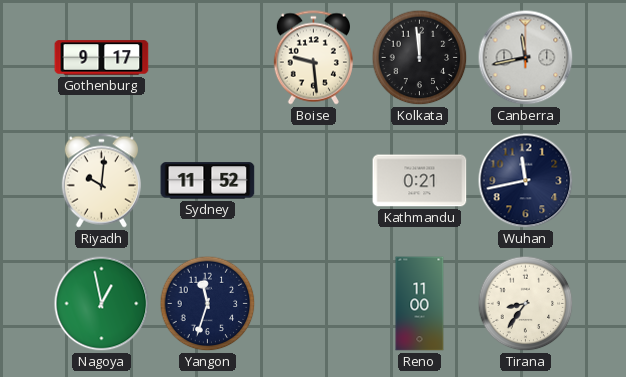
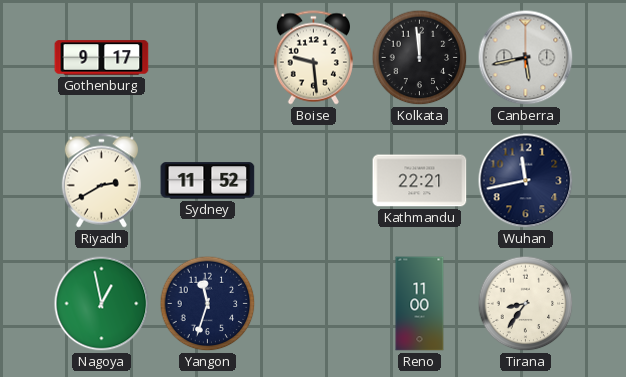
Canberra: 11:43 -> 5:43 (526, 58)
Riyadh: 10:01 -> 2:40 (101, 181)
Kathmandu: 0:21 -> 22:21 (420, 181)
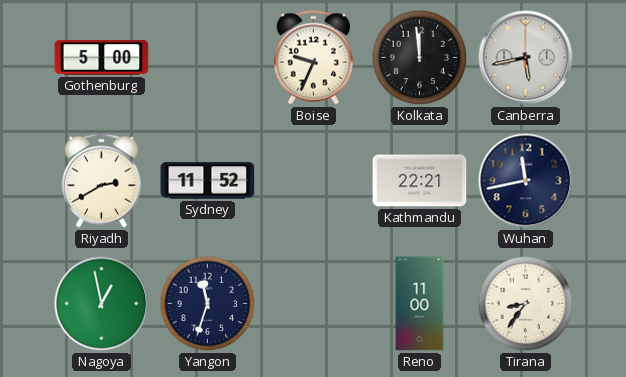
Gothenburg: 9:17 -> 5:00 (102, 58)
Boise: 9:29 -> 9:34 (313, 58)
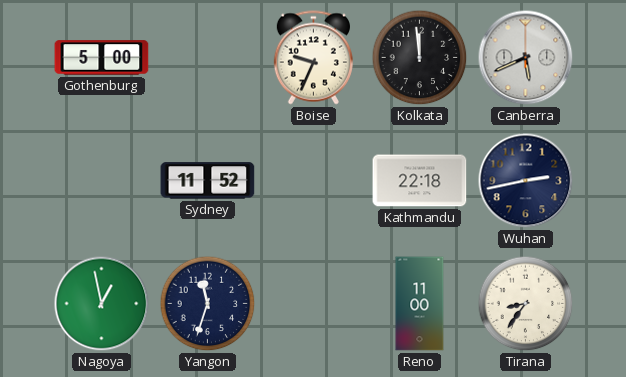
Canberra: 5:43 -> 5:41 (526, 58)
Riyadh: 2:40 -> none (101, 181)
Kathmandu: 22:21 -> 22:18 (420, 181)
Wuhan: 11:43 -> 2:43 (526, 181)
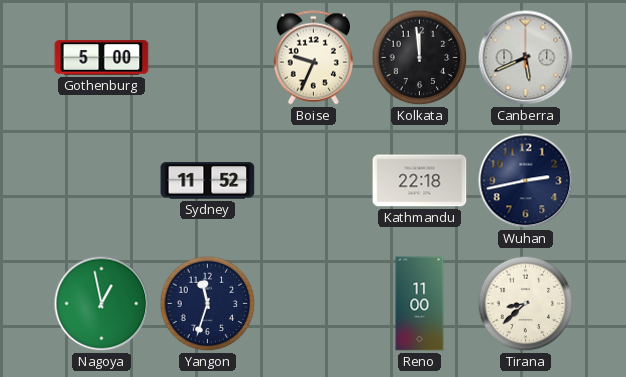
Tirana: 8:36 -> 8:38 (526, 304)
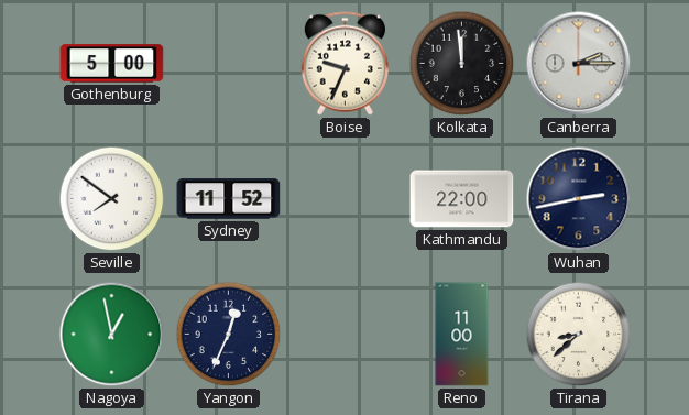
Canberra: 5:41 -> 2:15 (579, 64)
Seville: none -> 7:51 (112, 199)
Kathmandu: 22:18 -> 22:00 (462, 199)
Yangon: 11:33 -> 12:34 (229, 335)
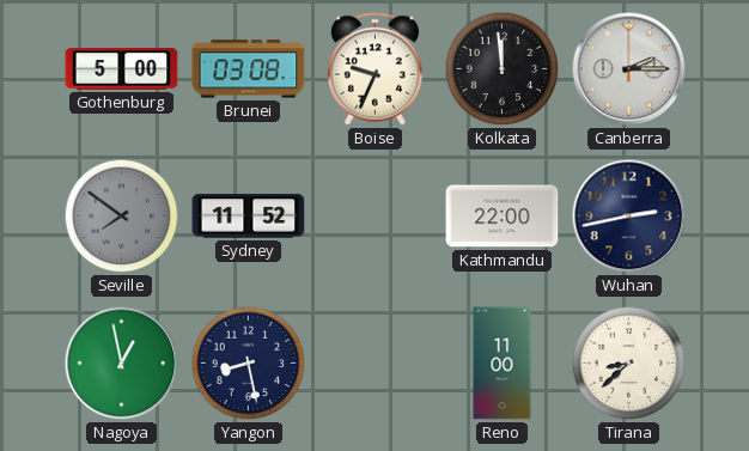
Brunei: none -> 03:08 (249, 69)
Seville dial: white -> grey (122, 217)
Yangon: 12:34 -> 8:28 (249, 364)
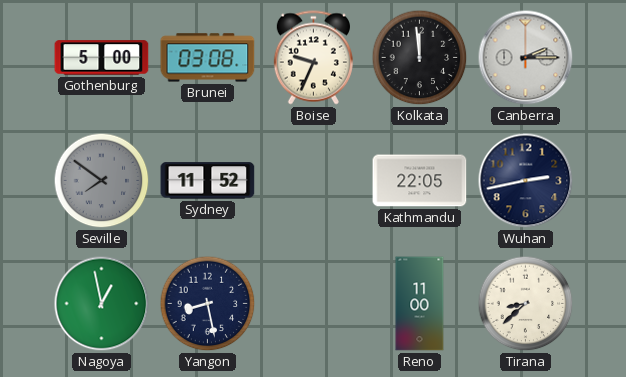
Kathmandu: 22:00 -> 22:05 (420, 181)
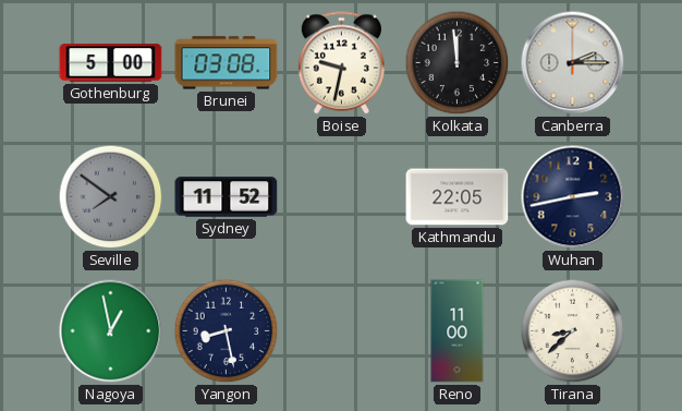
Boise: 9:34 -> 9:32 (341, 63)
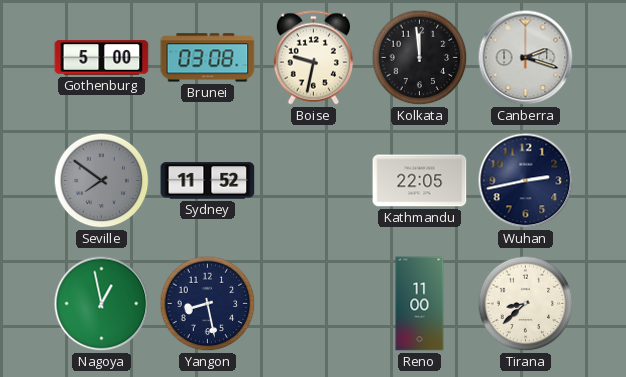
Canberra: 2:15 -> 2:18 (526, 58)
